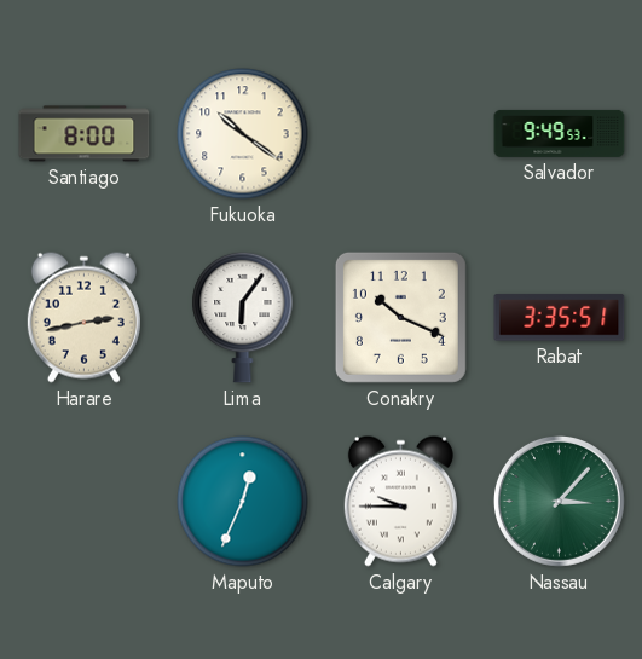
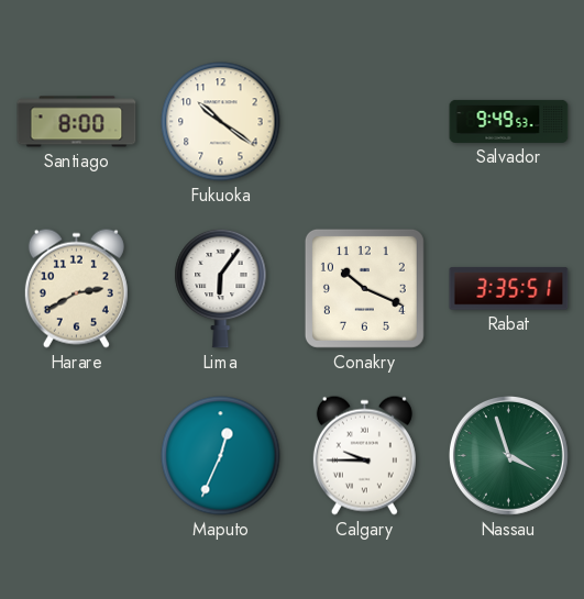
Harare: 2:43 -> 2:40 (76, 288)
Nassau: 3:07 -> 3:57 (508, 455)
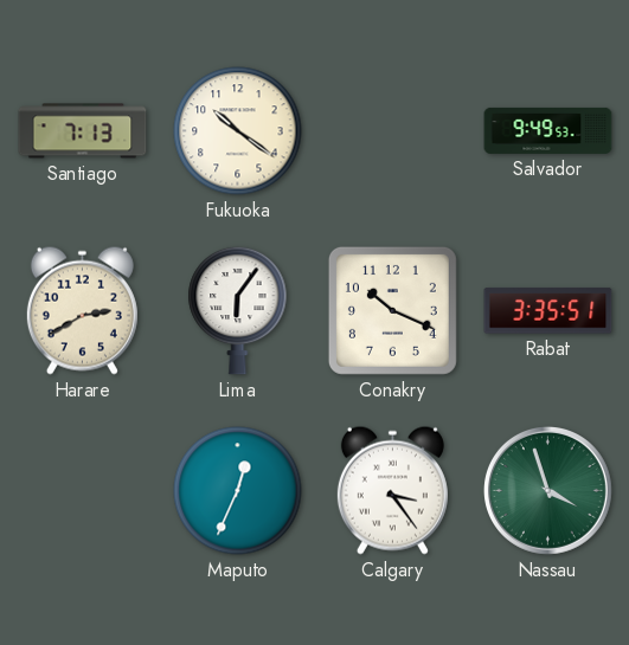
Santiago: 8:00 -> 7:13 (83, 131)
Calgary: 9:45 -> 3:24 (392, 490)
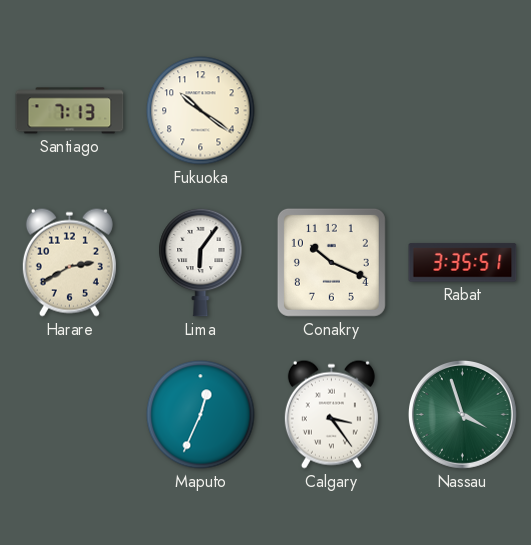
Salvador: 9:49 -> none (548, 130)
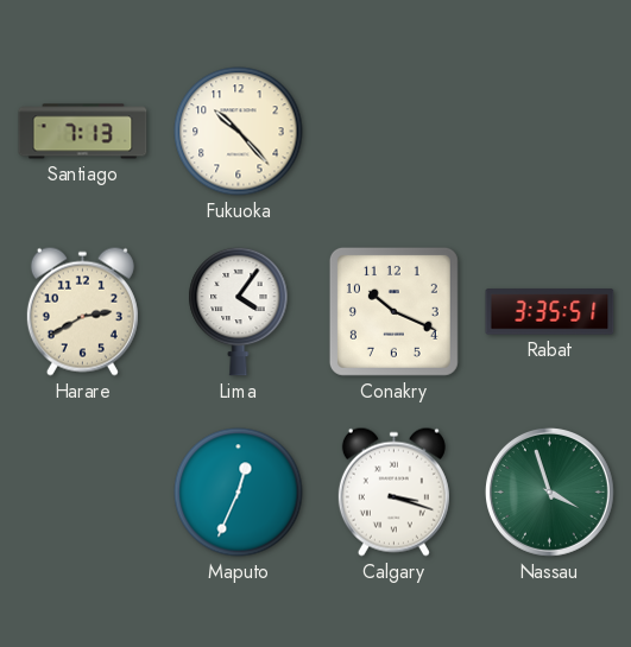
Fukuoka: 10:21 -> 10:23 (239, 132)
Lima: 6:06 -> 4:06 (239, 311)
Calgary: 3:24 -> 3:18 (393, 491)
